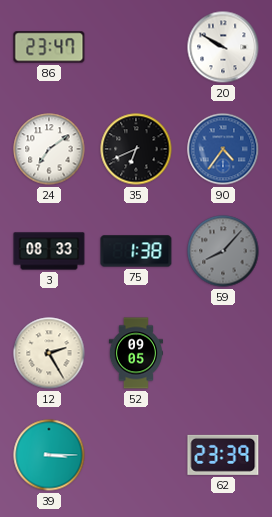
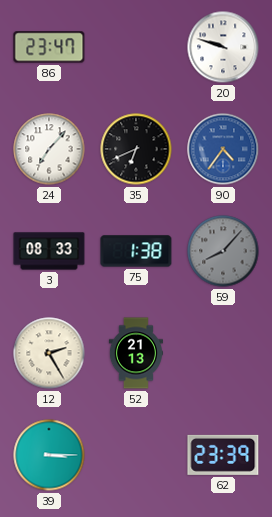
20: 9:50 -> 9:48 (223, 47)
24: 7:09 -> 7:07 (49, 149)
52: 09:05 -> 21:13 (136, 353)
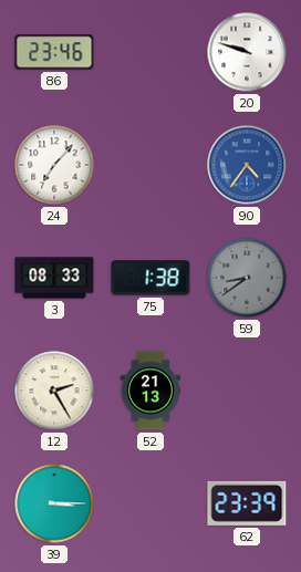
86: 23:47 -> 23:46 (54, 52)
35: 6:41 -> none (136, 149)
59: 8:07 -> 8:39 (247, 278)
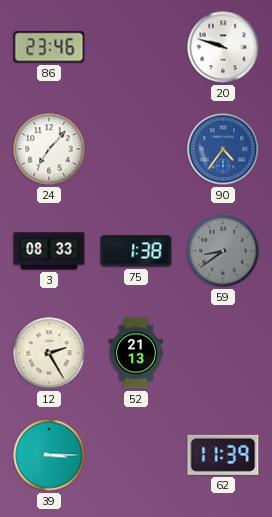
62: 23:39 -> 11:39 (223, 455)
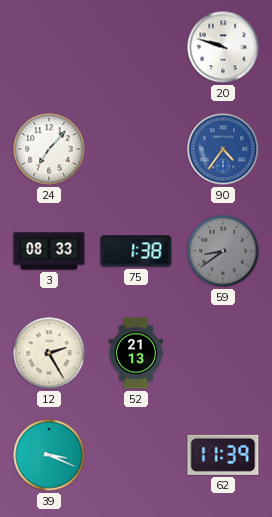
86: 23:46 -> none (49, 47)
39: 3:15 -> 3:19 (49, 455)
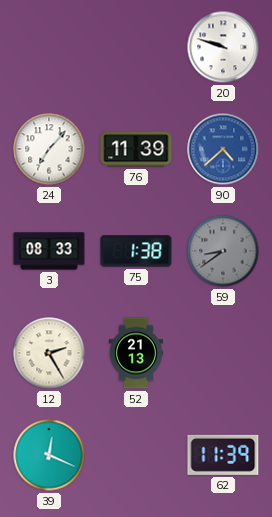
76: none -> 11:39 (136, 149)
90: 4:36 -> 4:38 (223, 149)
39: 3:19 -> 12:19 (49, 455)
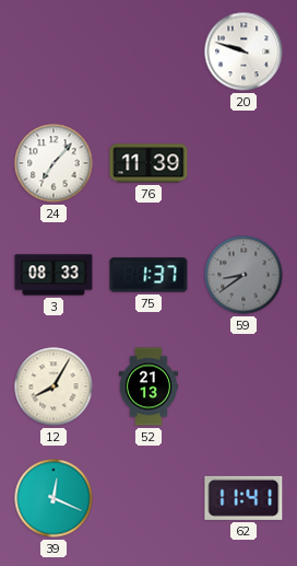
90: 4:38 -> none (223, 149)
75: 1:38 -> 1:37 (148, 275)
12: 2:25 -> 8:05 (54, 386)
62: 11:39 -> 11:41 (243, 498)
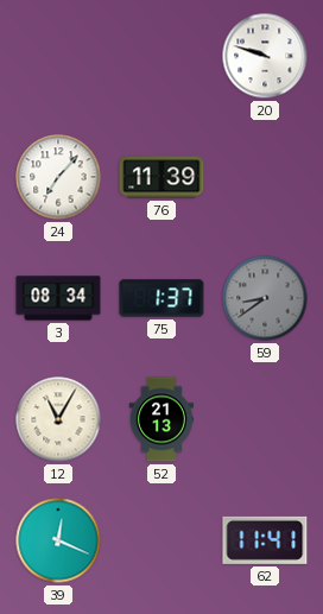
3: 08:33 -> 08:34 (58, 298)
12: 8:05 -> 11:05 (58, 419)
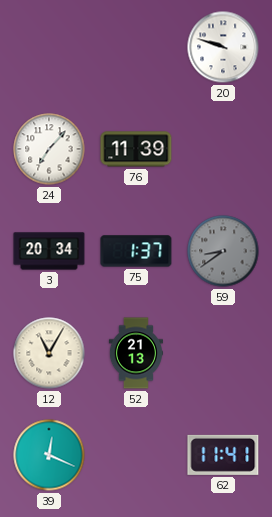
3: 08:34 -> 20:34 (49, 251)
